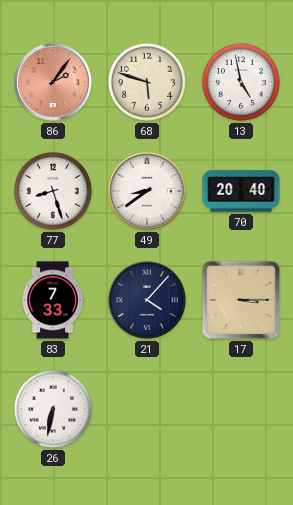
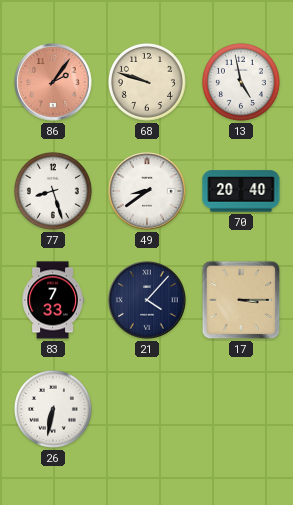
68: 5:48 -> 9:48 (147, 82)
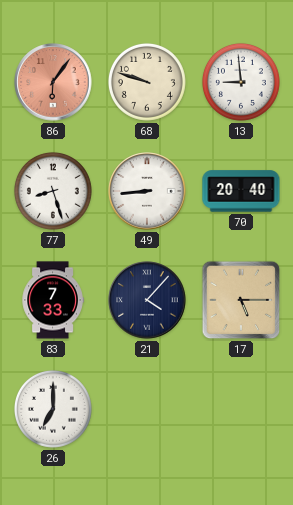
86: 2:06 -> 6:06 (53, 82)
13: 4:58 -> 8:59 (241, 82)
49: 8:39 -> 8:44 (147, 191)
17: 3:15 -> 5:15 (241, 300)
26: 6:32 -> 7:00 (53, 409)
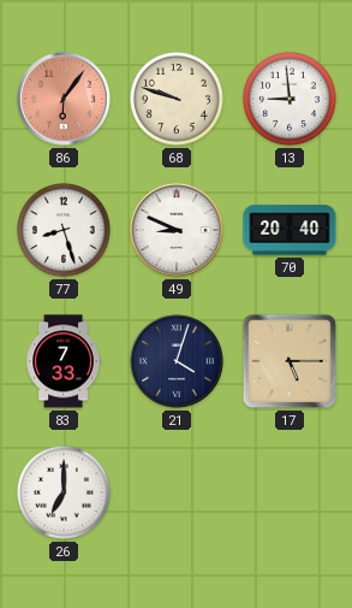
49: 8:44 -> 8:49 (177, 230)
21: 4:07 -> 4:03 (177, 361)
